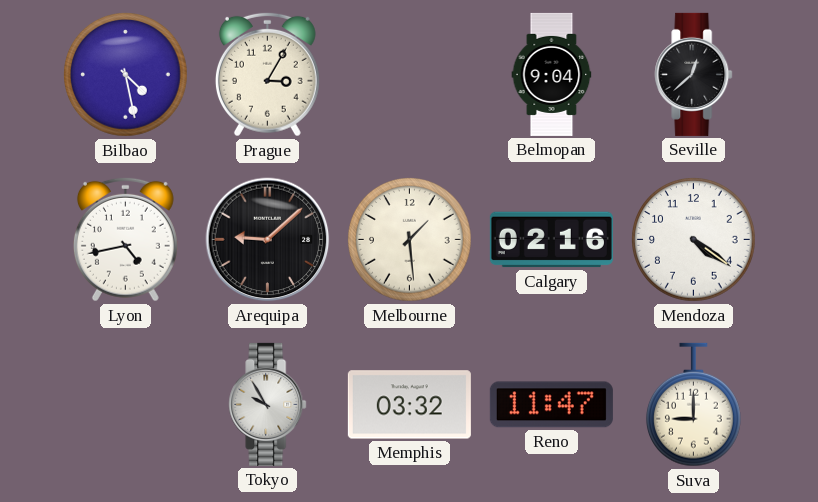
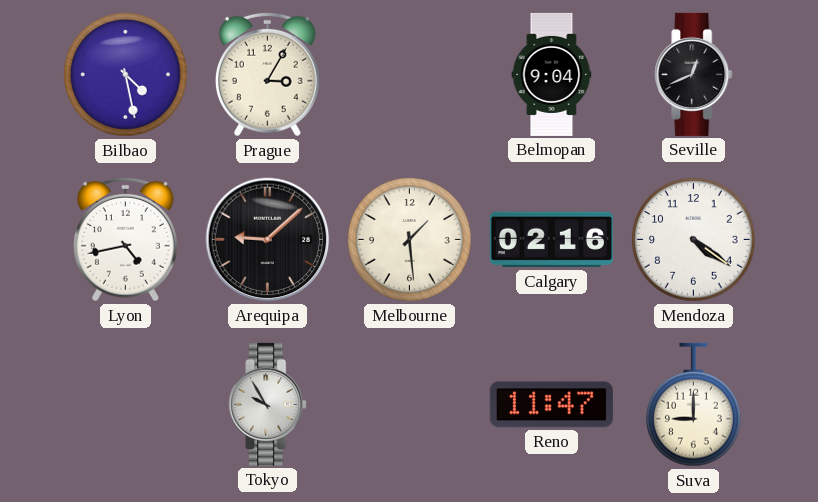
Seville: 12:38 -> 12:41 (694, 74)
Memphis: 03:32 -> none (409, 405)
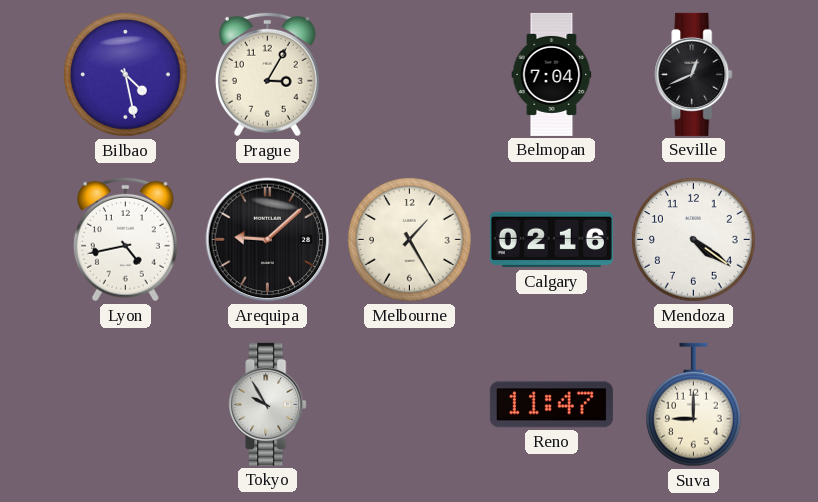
Belmopan: 9:04 -> 7:04 (552, 74)
Melbourne: 1:29 -> 1:25 (410, 240)
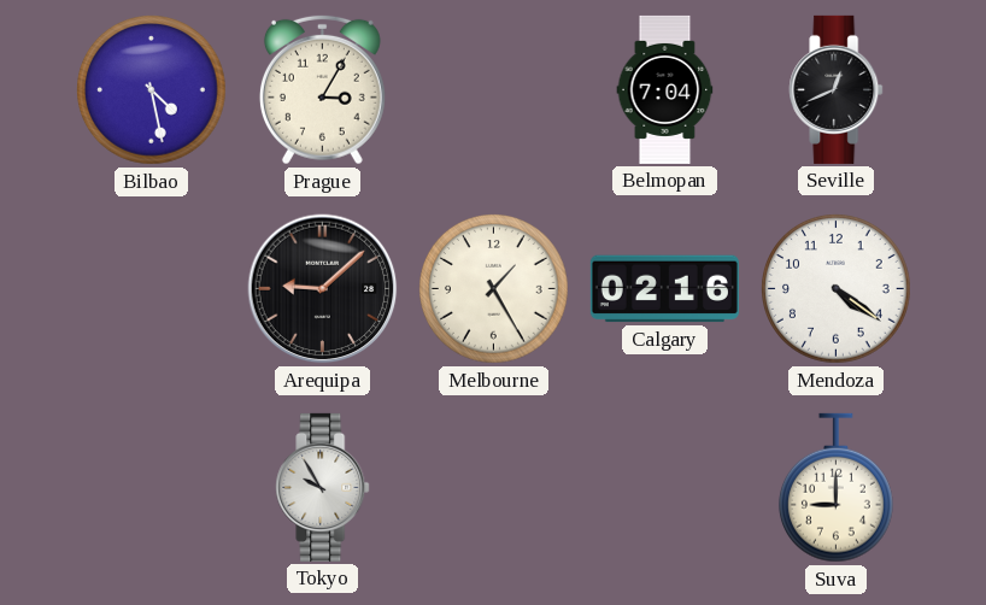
Lyon: 4:43 -> none (125, 239)
Reno: 11:47 -> none (551, 405)
